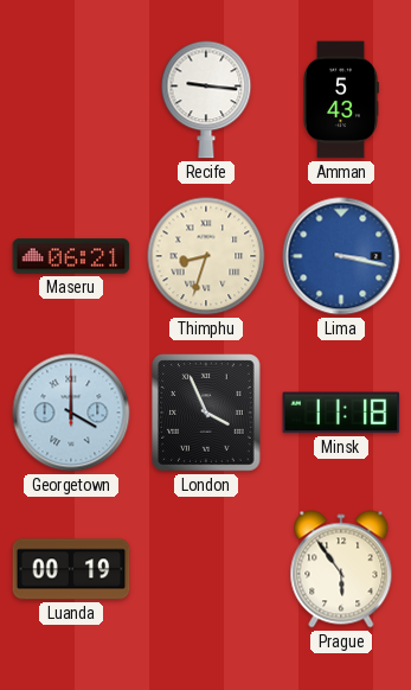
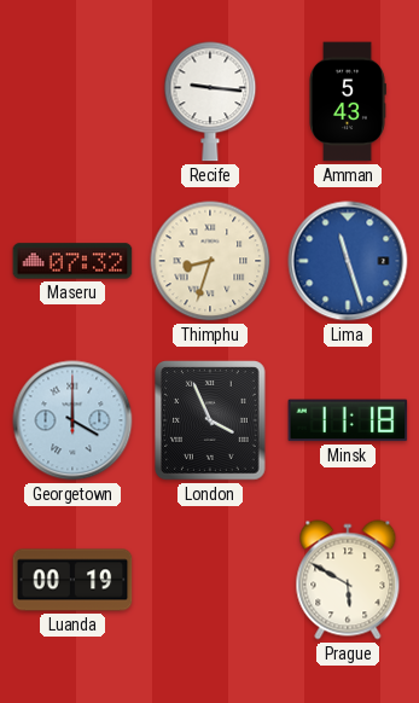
Maseru: 06:21 -> 07:32 (72, 261)
Lima: 3:17 -> 11:27 (348, 261)
Prague: 5:54 -> 5:50 (348, 580)
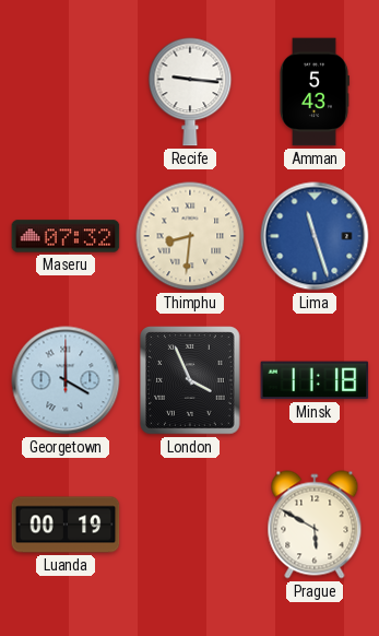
Thimphu: 8:33 -> 8:31 (190, 236)
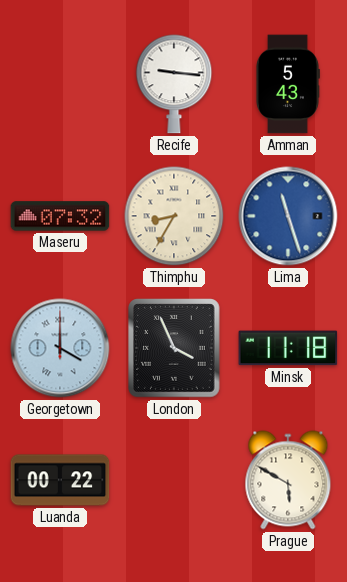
Thimphu: 8:31 -> 8:35 (174, 216)
Luanda: 00:19 -> 00:22 (60, 480)
